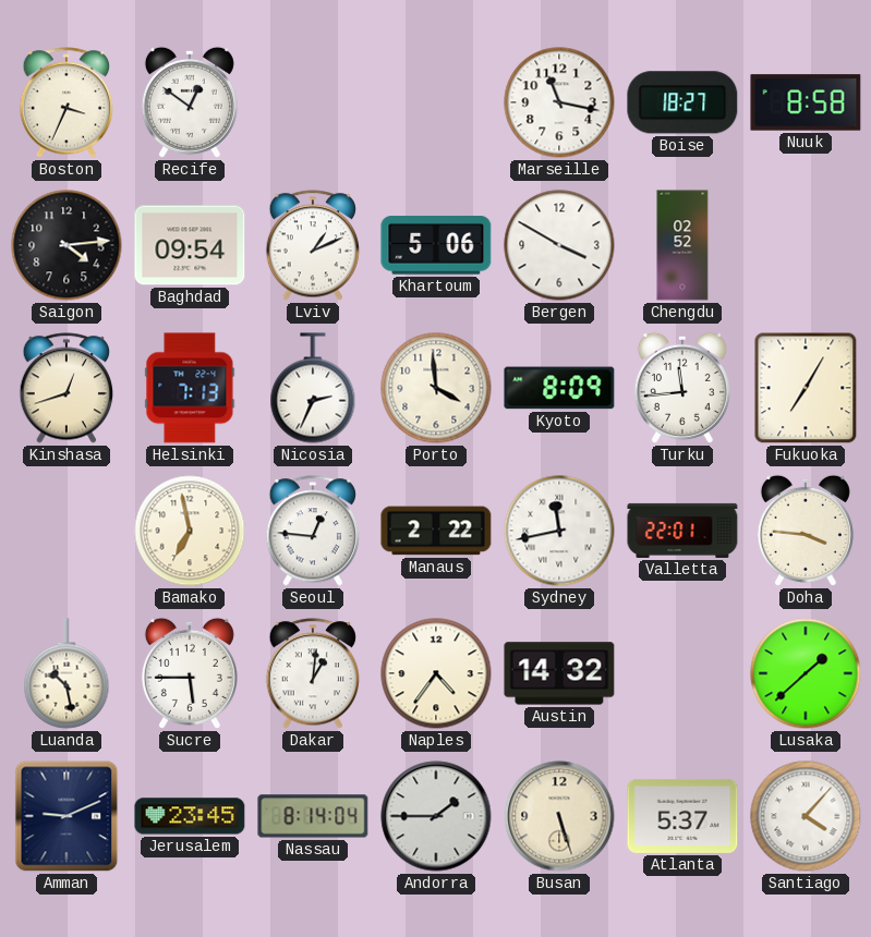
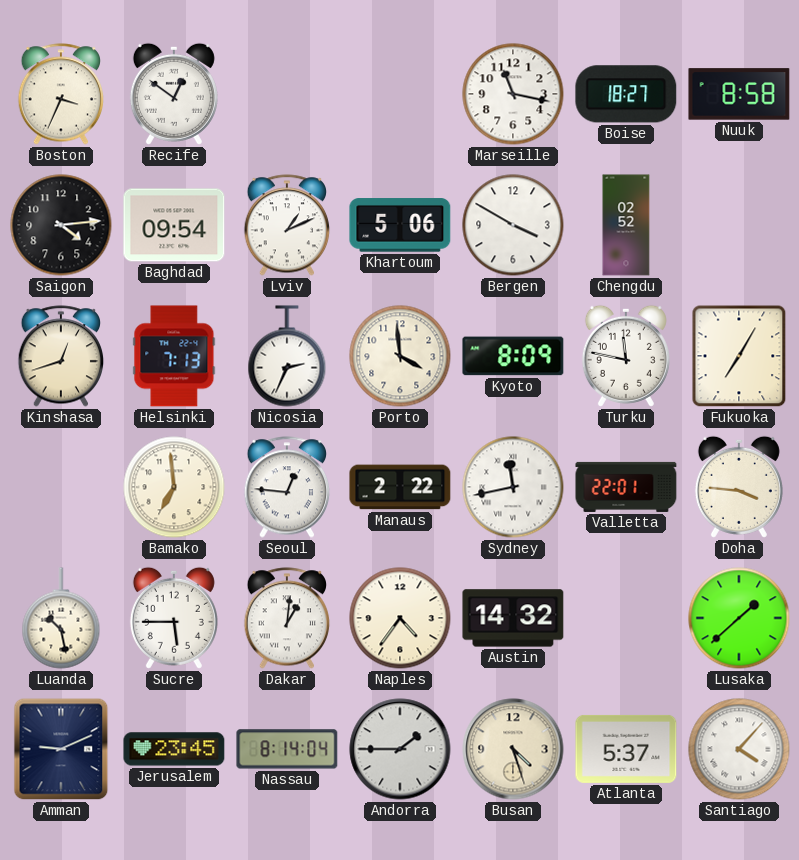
Turku: 11:44 -> 11:47 (626, 356)
Bamako: 6:58 -> 6:59 (174, 487)
Busan: 5:27 -> 4:27 (513, 749)
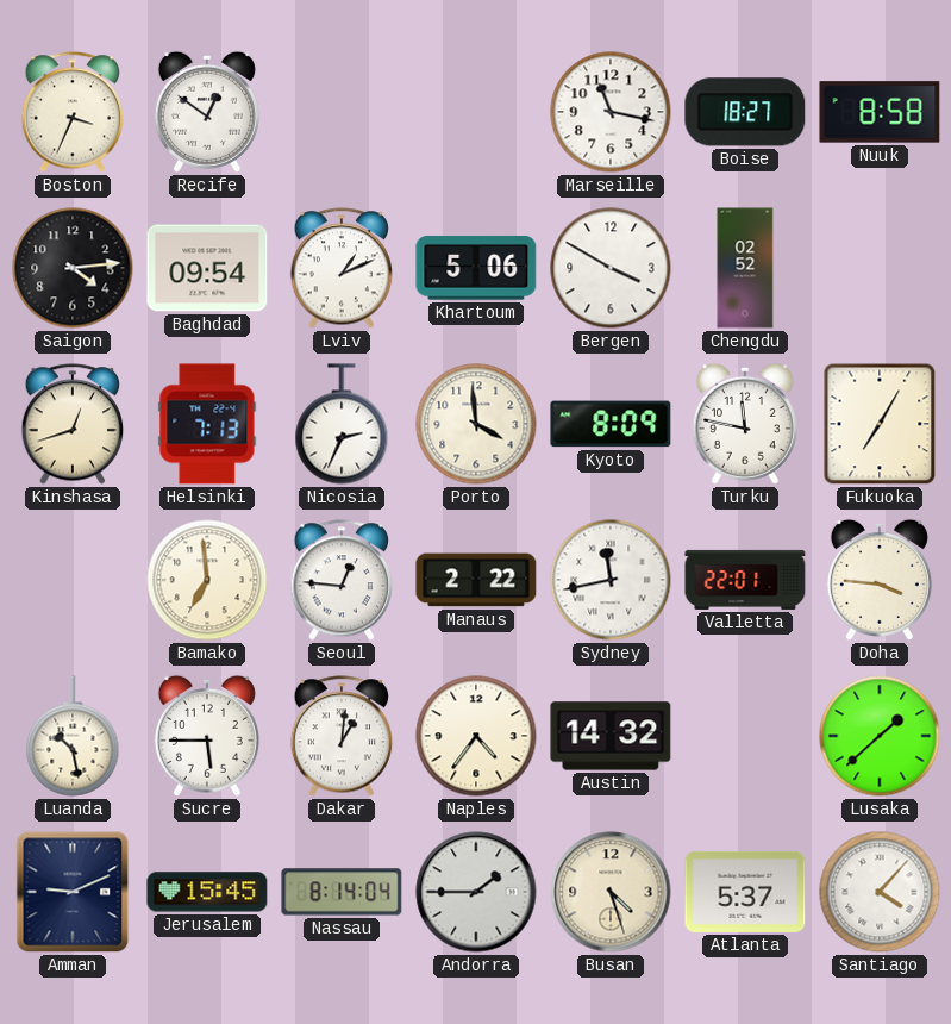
Jerusalem: 23:45 -> 15:45 (207, 892)
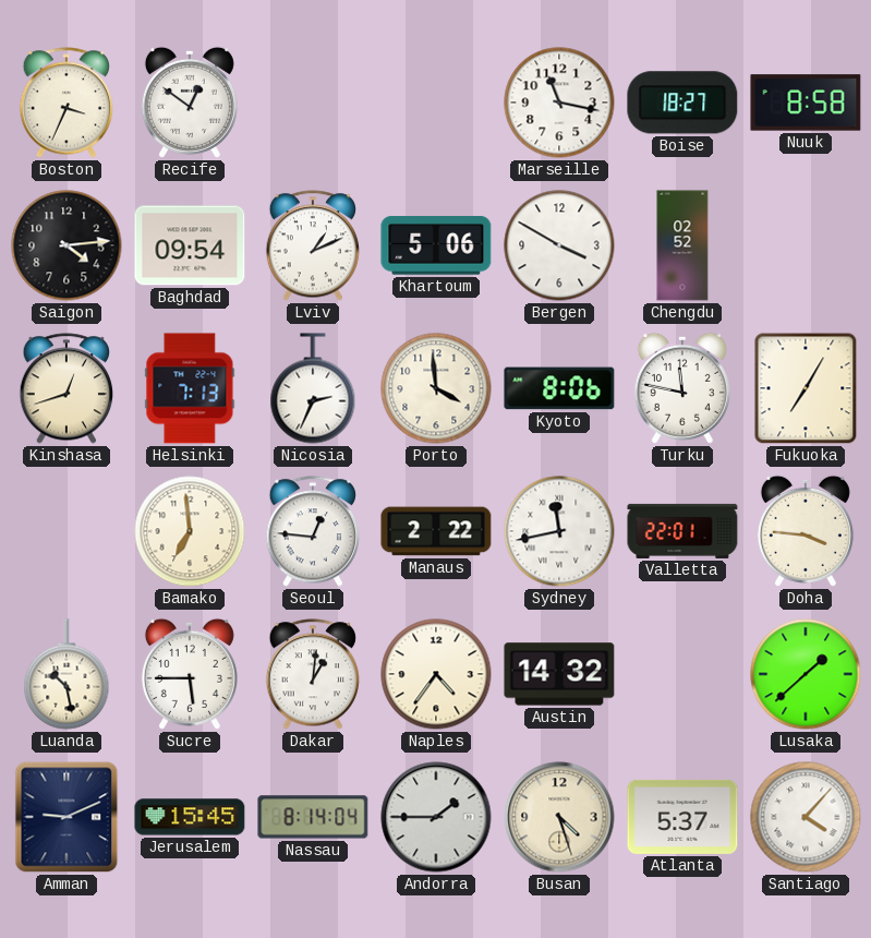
Kyoto: 8:09 -> 8:06 (559, 388)
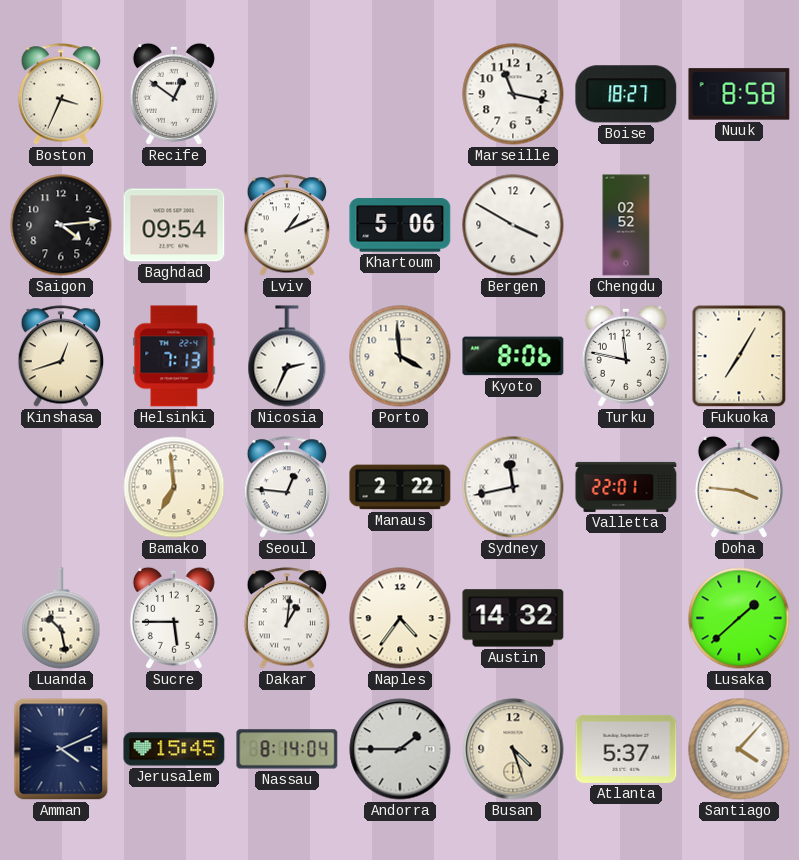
Amman: 9:11 -> 4:11 (61, 749)
